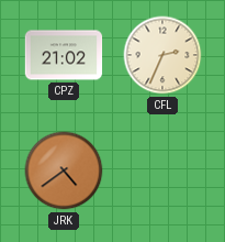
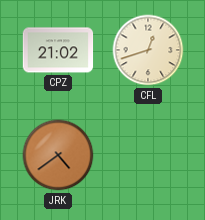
CFL: 2:34 -> 12:42 (148, 50)
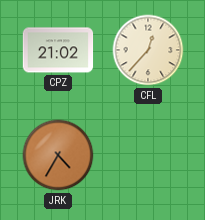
CFL: 12:42 -> 12:37 (148, 50)
JRK: 4:39 -> 4:35 (58, 155)
